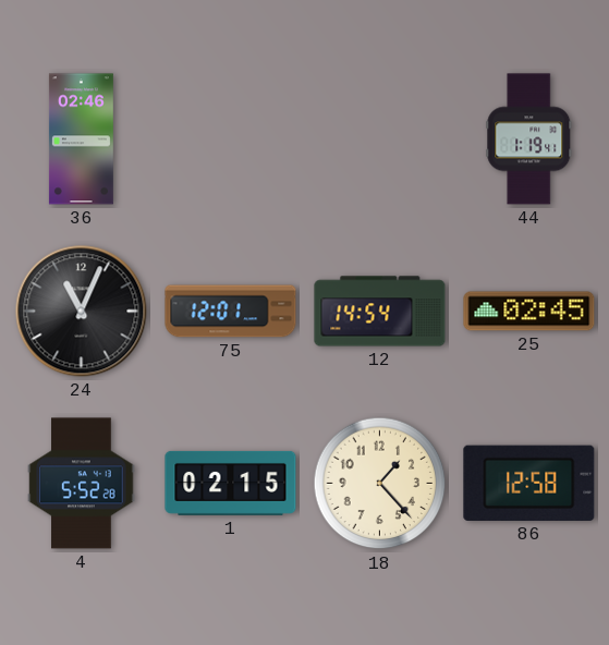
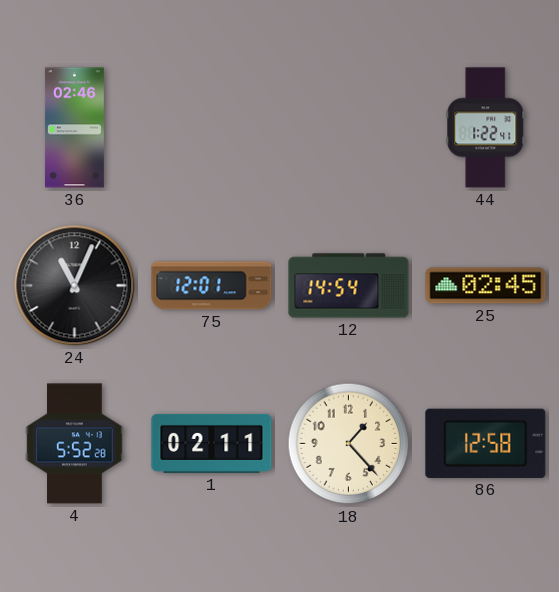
44: 1:19 -> 1:22 (486, 128)
1: 02:15 -> 02:11 (212, 443)
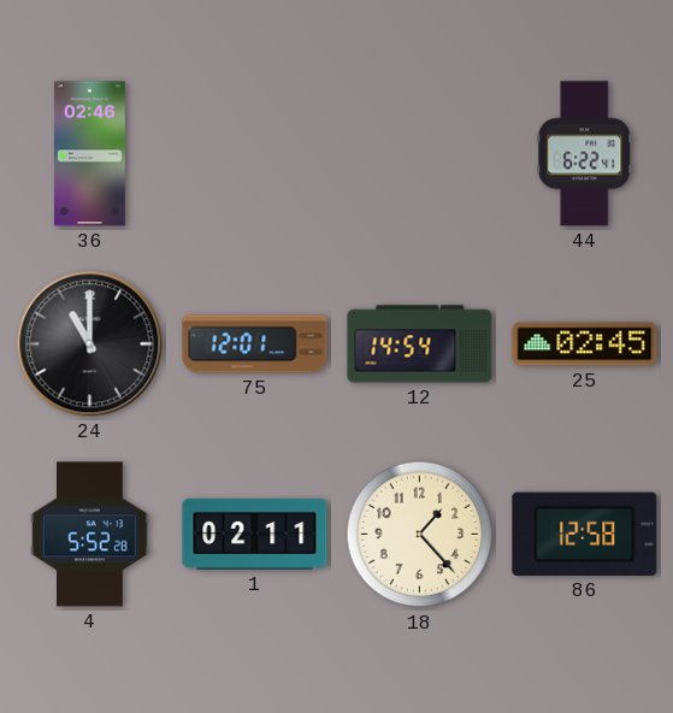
44: 1:22 -> 6:22 (585, 154)
24: 11:04 -> 11:00 (90, 344)
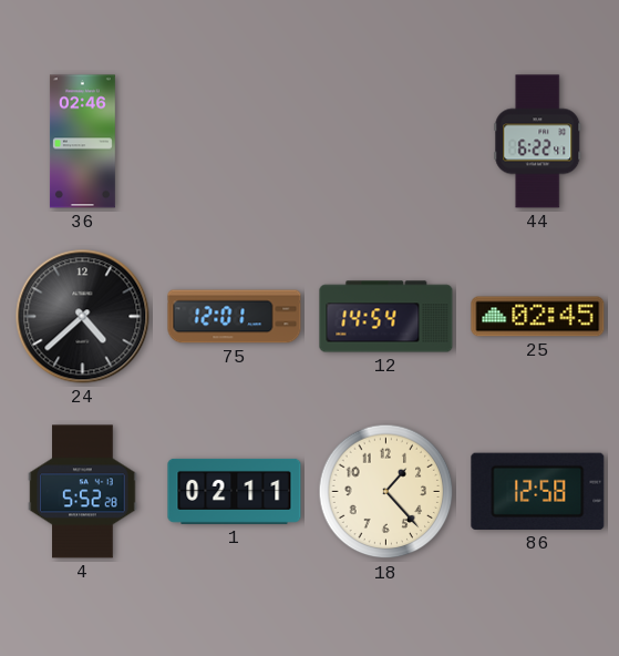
24: 11:00 -> 4:38 (83, 317)
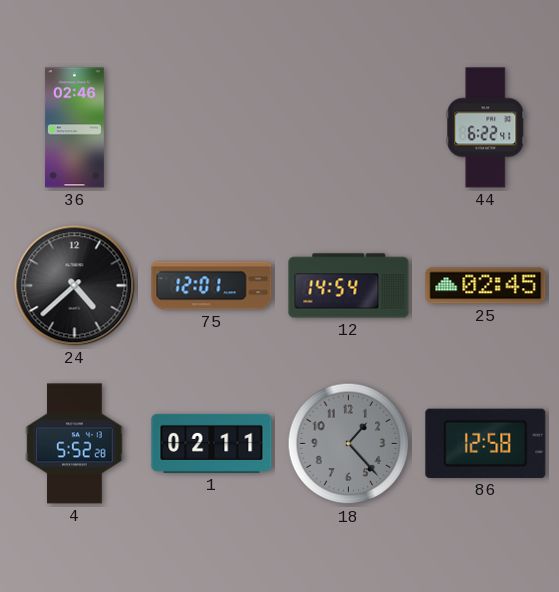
18 dial: cream -> grey (349, 444)
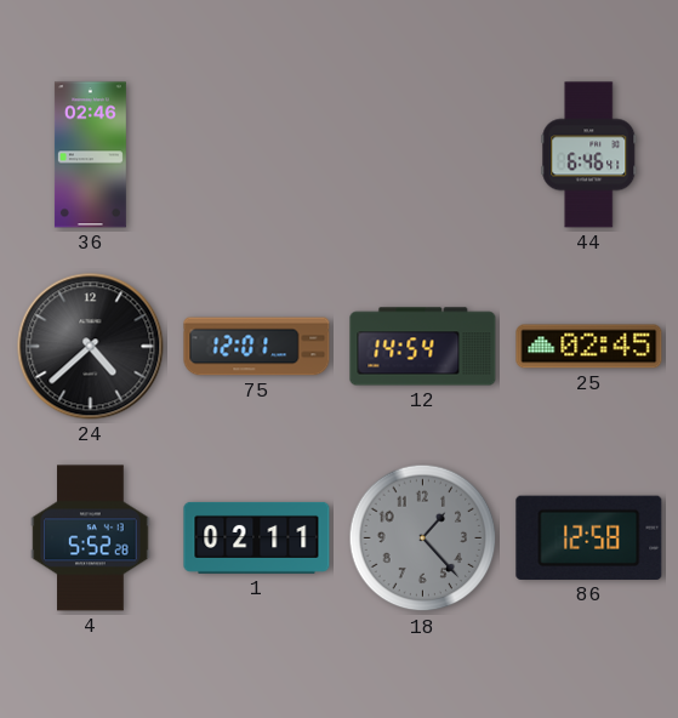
44: 6:22 -> 6:46 (589, 155)
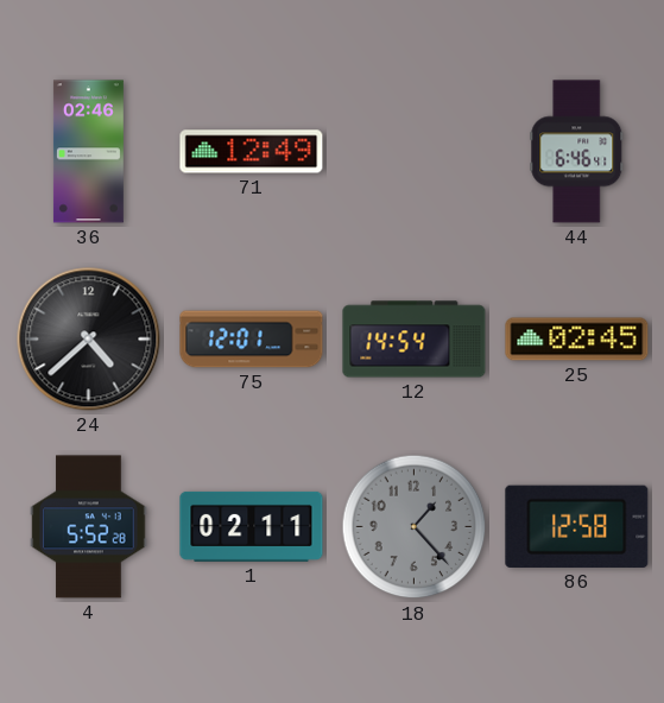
71: none -> 12:49 (252, 152)
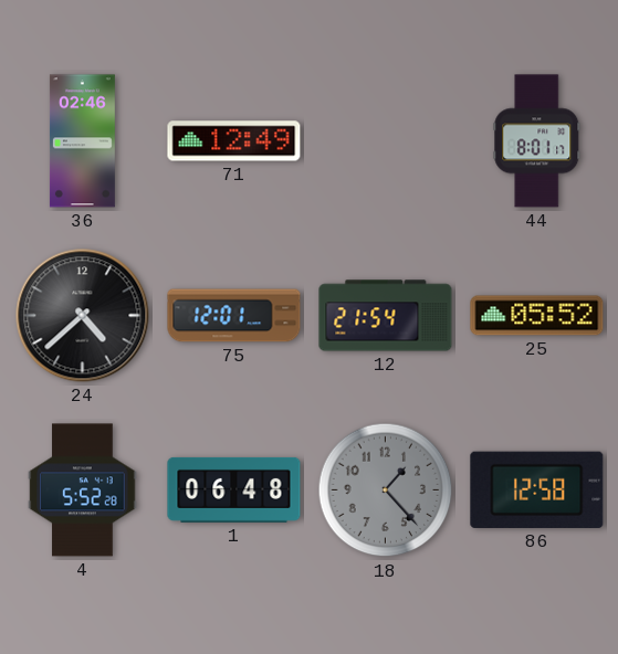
44: 6:46 -> 8:01 (537, 141)
12: 14:54 -> 21:54 (386, 316)
25: 02:45 -> 05:52 (537, 316)
1: 02:11 -> 06:48 (234, 489)
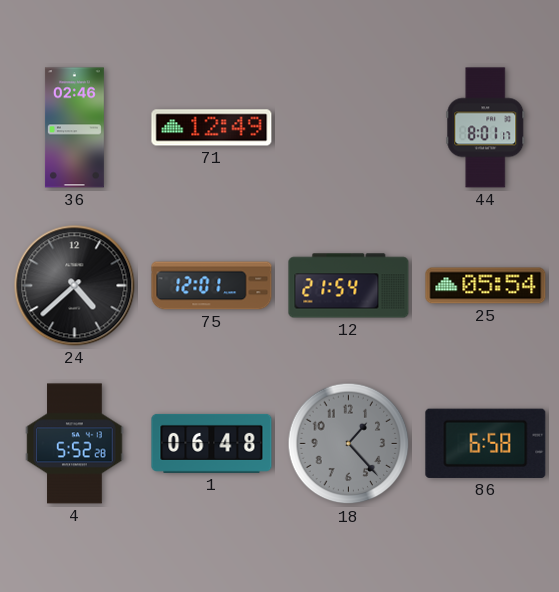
25: 05:52 -> 05:54 (486, 286)
86: 12:58 -> 6:58 (486, 443)
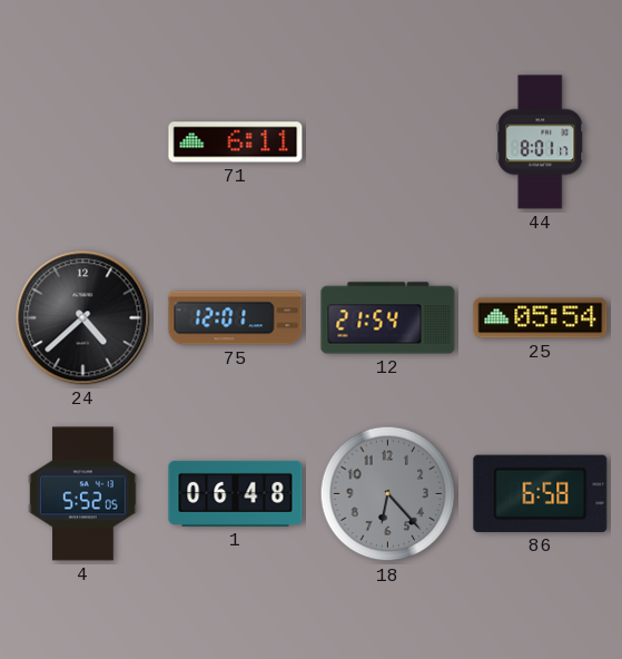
36: 02:46 -> none (74, 128)
71: 12:49 -> 6:11 (236, 142)
4: 5:52:28 -> 5:52:05 (83, 494)
18: 1:23 -> 6:23 (388, 494)
